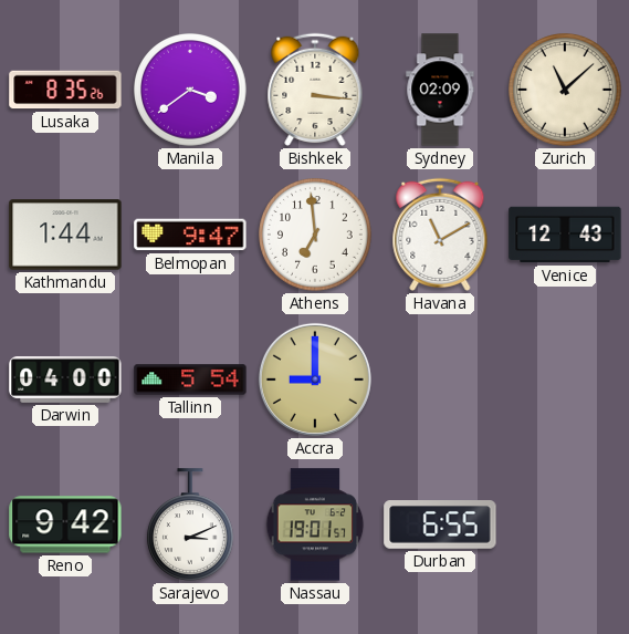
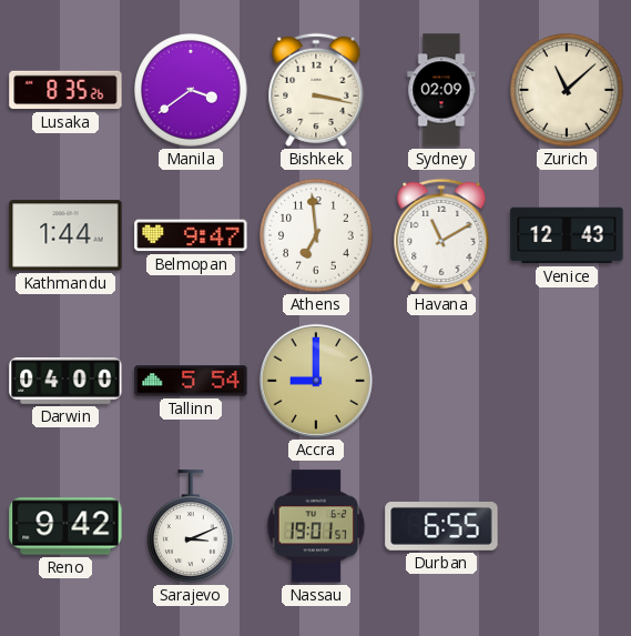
Bishkek: 3:16 -> 3:17 (316, 90)
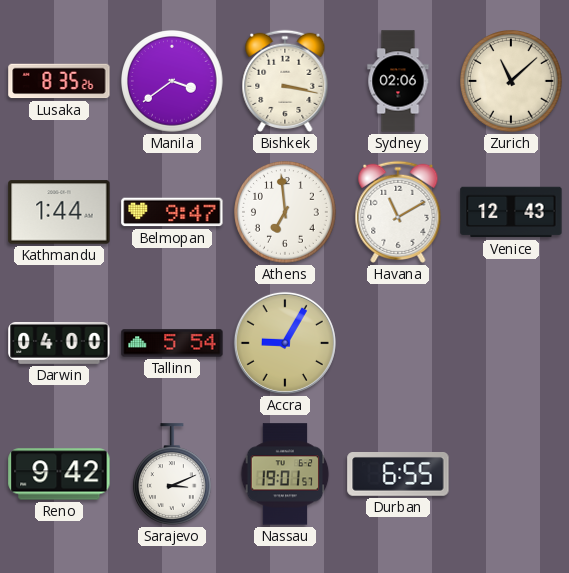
Sydney: 02:09 -> 02:06 (398, 81)
Accra: 9:00 -> 9:05 (285, 343)
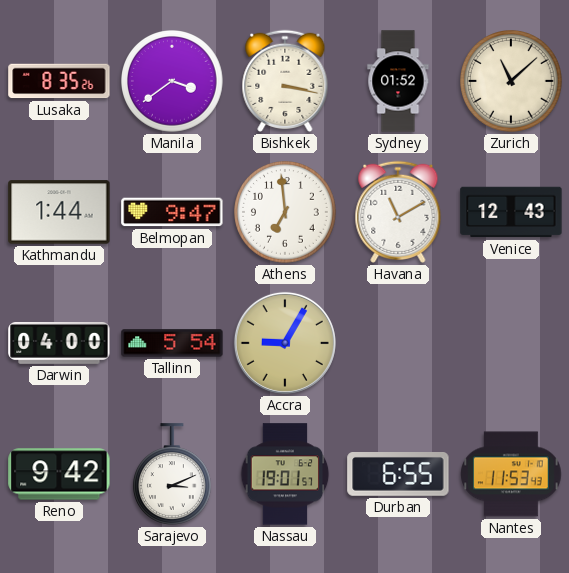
Sydney: 02:06 -> 01:52 (398, 81)
Nantes: none -> 11:53 (511, 474)
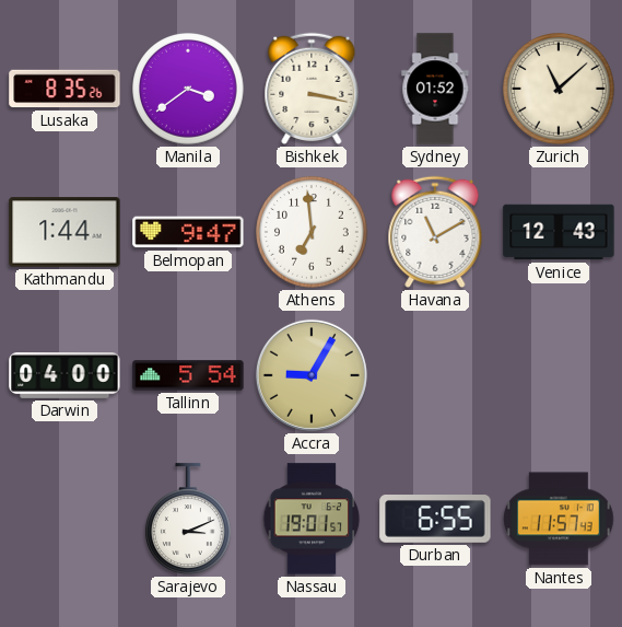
Reno: 9:42 -> none (59, 474)
Nantes: 11:53 -> 11:57 (559, 519)
